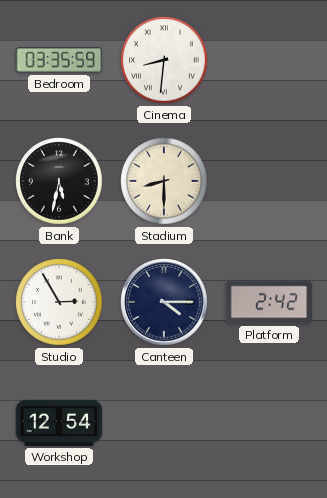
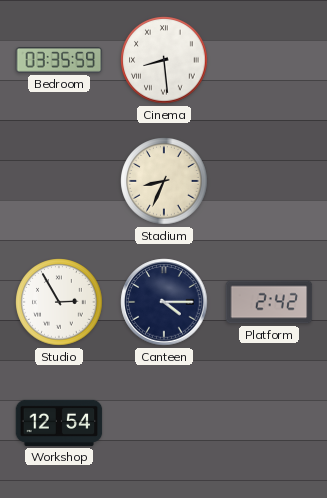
Cinema: 8:31 -> 8:29 (164, 60)
Bank: 5:32 -> none (59, 181)
Stadium: 8:30 -> 8:34 (164, 181)
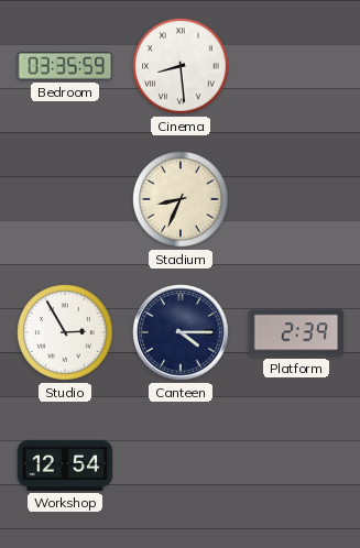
Platform: 2:42 -> 2:39 (296, 332)
